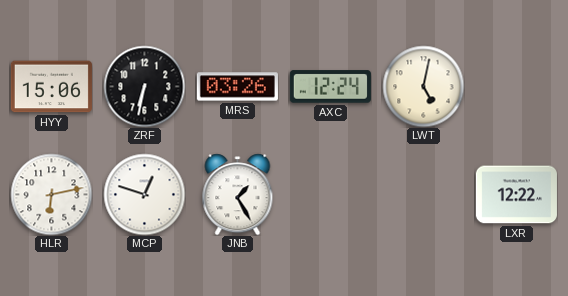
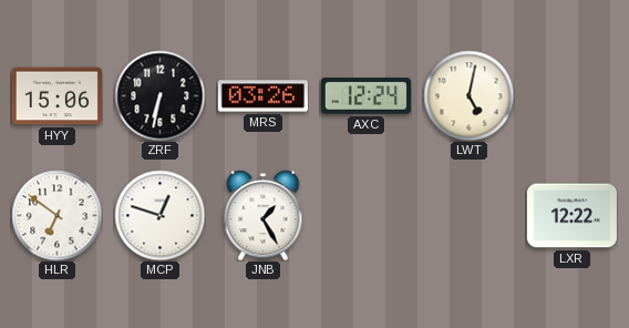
HLR: 6:13 -> 6:51 (56, 215)
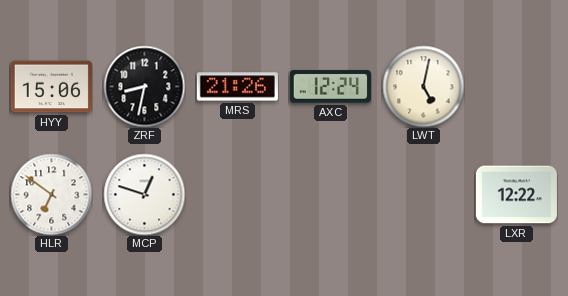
ZRF: 6:32 -> 8:32 (144, 86)
MRS: 03:26 -> 21:26 (237, 87)
JNB: 1:25 -> none (264, 215)
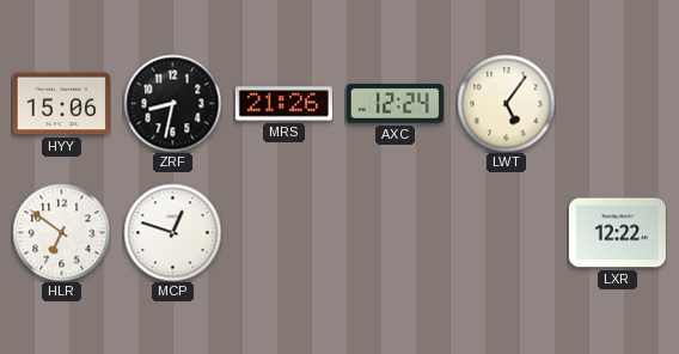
LWT: 5:02 -> 5:06 (506, 103)
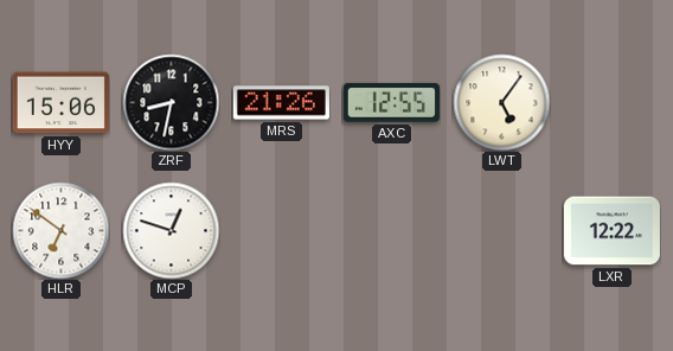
AXC: 12:24 -> 12:55 (391, 103)
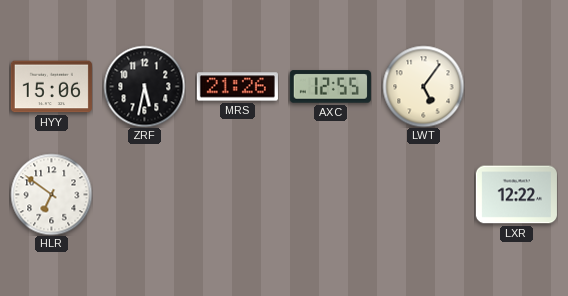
ZRF: 8:32 -> 5:32 (144, 86)
MCP: 12:48 -> none (171, 230)
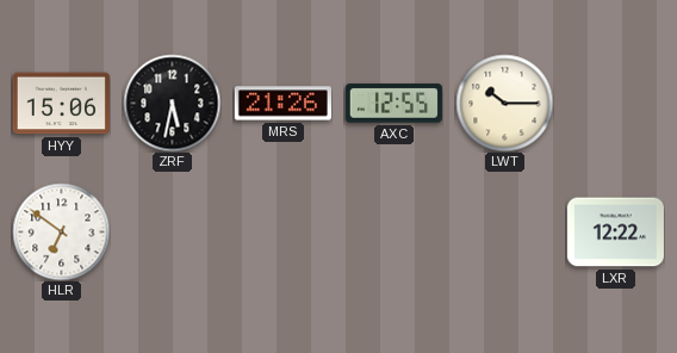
LWT: 5:06 -> 10:15 (504, 103)
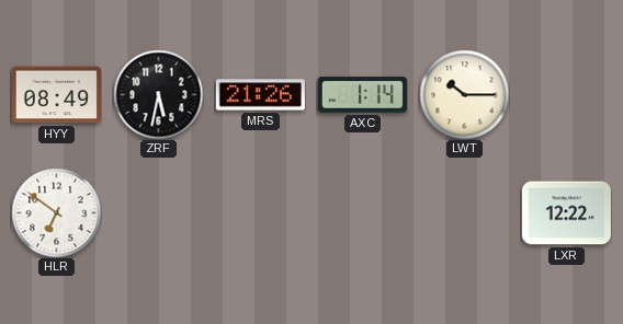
HYY: 15:06 -> 08:49 (56, 95)
AXC: 12:55 -> 1:14 (362, 95)
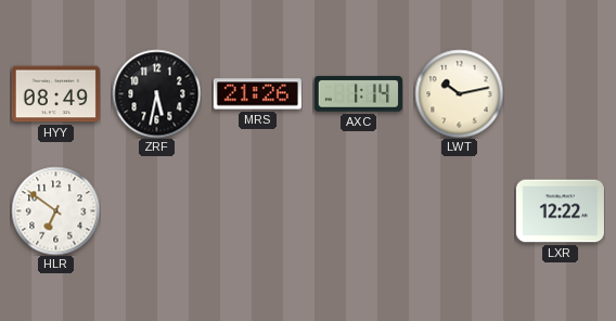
LWT: 10:15 -> 10:13 (459, 93)
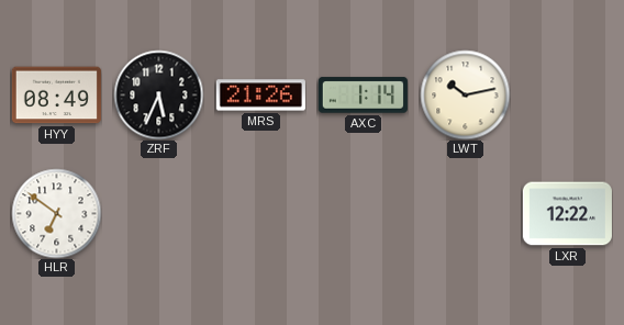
ZRF: 5:32 -> 5:34 (158, 94)
